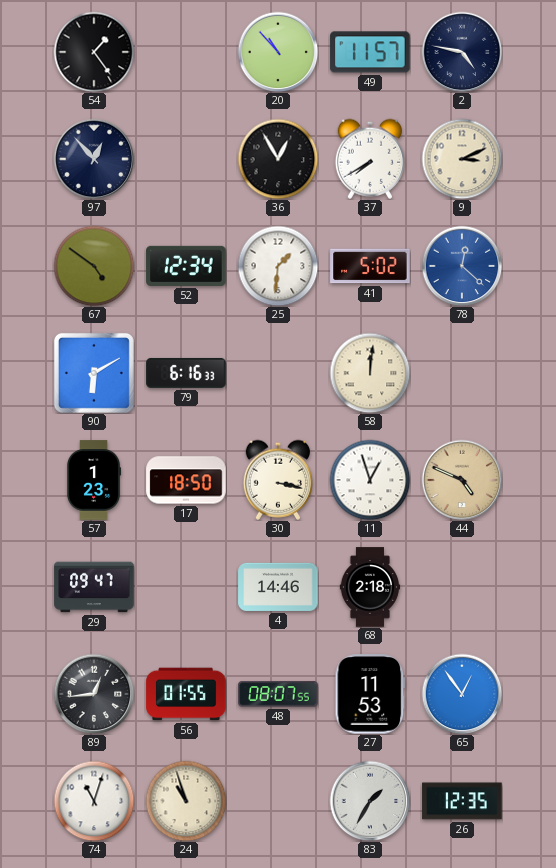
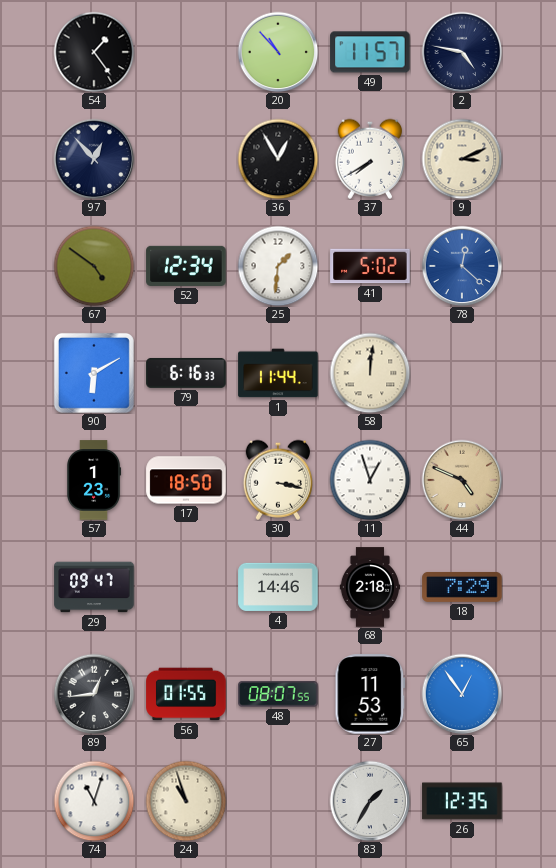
1: none -> 11:44 (278, 373)
18: none -> 7:29 (462, 587)
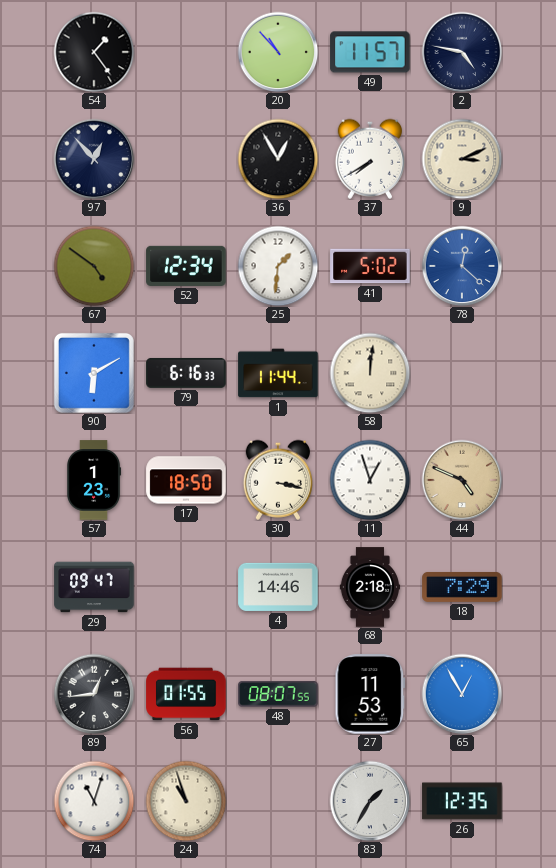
65: 12:54 -> 12:55 (462, 694)
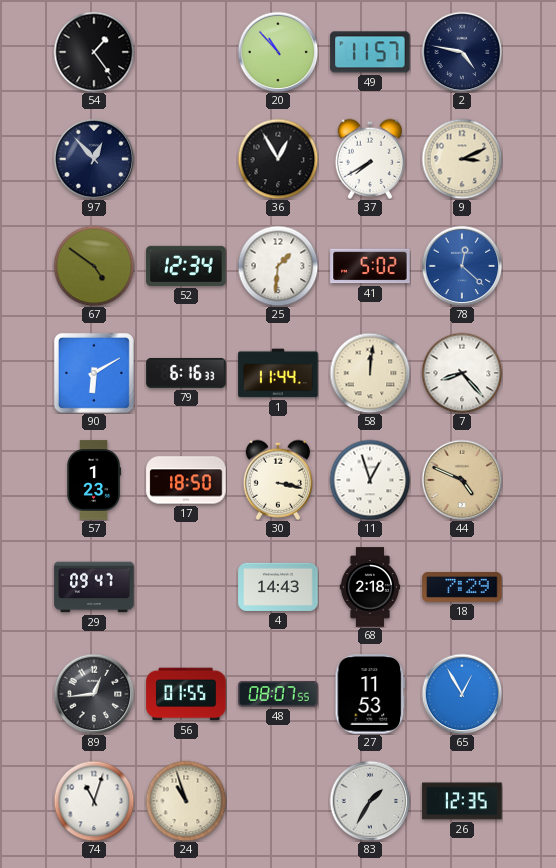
7: none -> 8:23 (462, 373)
4: 14:46 -> 14:43 (278, 587)
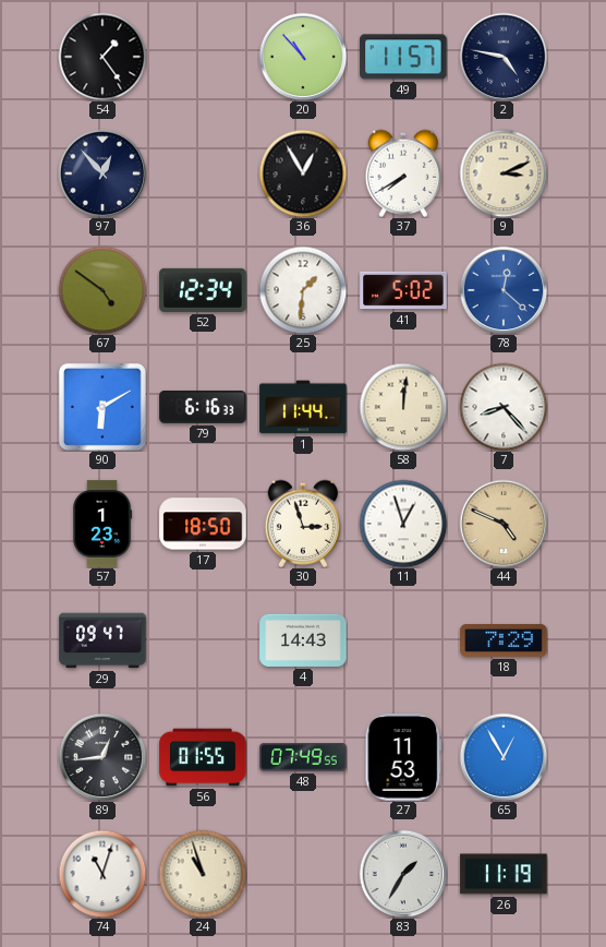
30: 3:17 -> 2:57 (302, 524)
68: 2:18 -> none (370, 587)
48: 08:07 -> 07:49 (303, 757)
26: 12:35 -> 11:19 (504, 874)
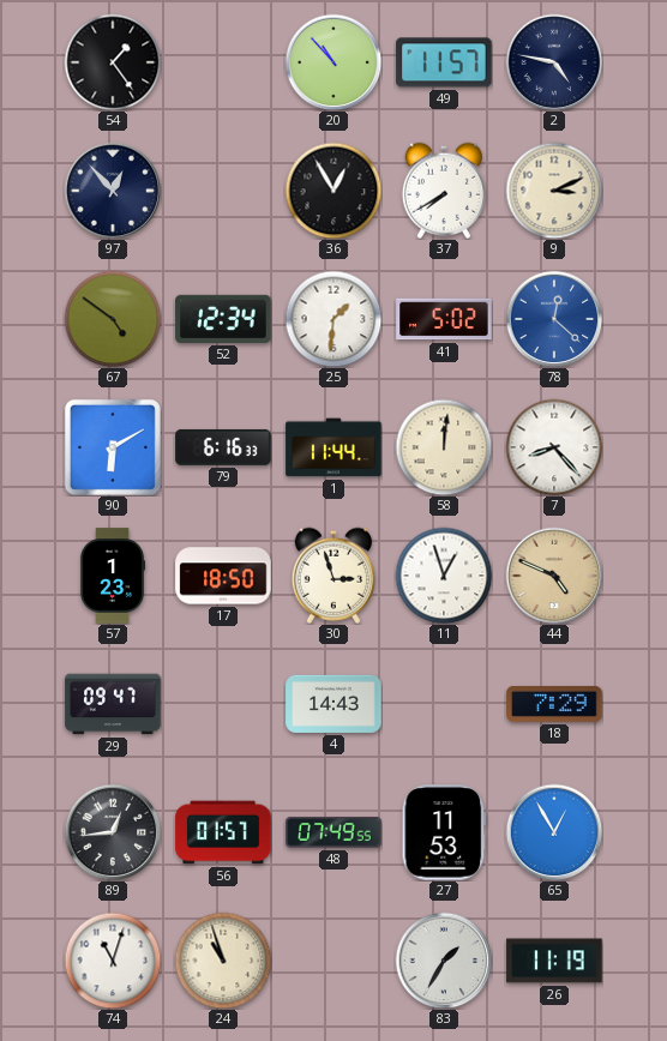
56: 01:55 -> 01:57 (223, 832)
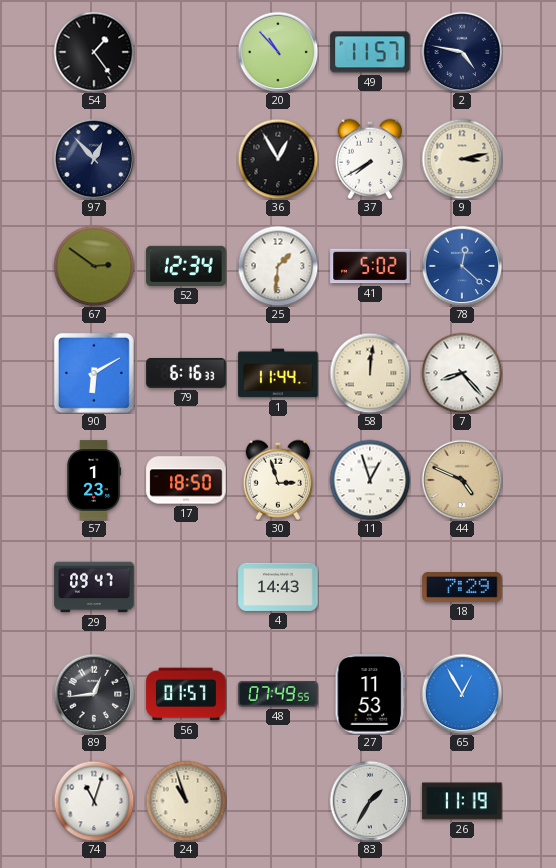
9: 3:11 -> 3:13 (462, 159)
67: 4:51 -> 2:51 (94, 266)
